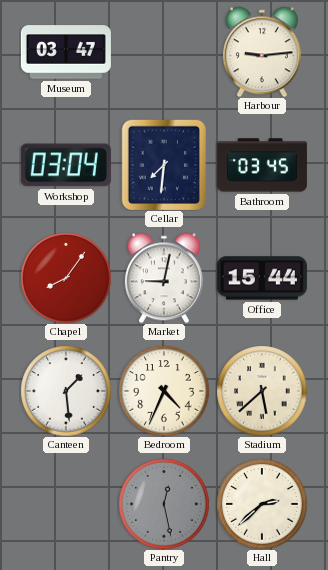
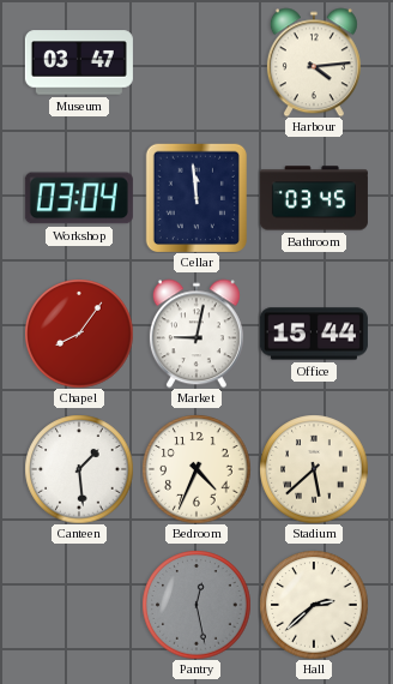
Harbour: 9:14 -> 4:14 (314, 62)
Cellar: 7:31 -> 11:59 (195, 197)
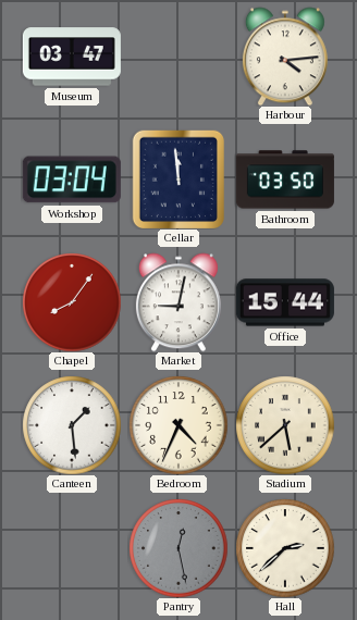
Bathroom: 03:45 -> 03:50 (285, 179)
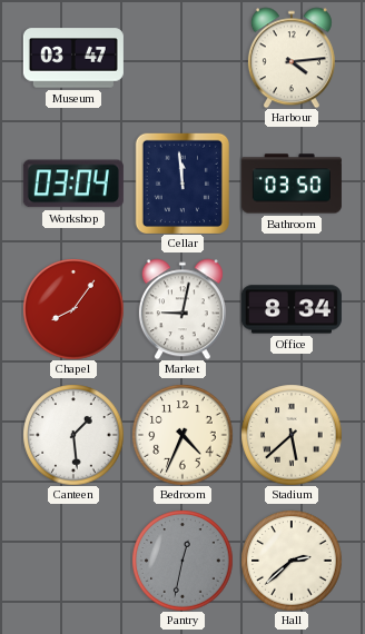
Office: 15:44 -> 8:34 (292, 309)
Pantry: 12:28 -> 12:32 (182, 561)
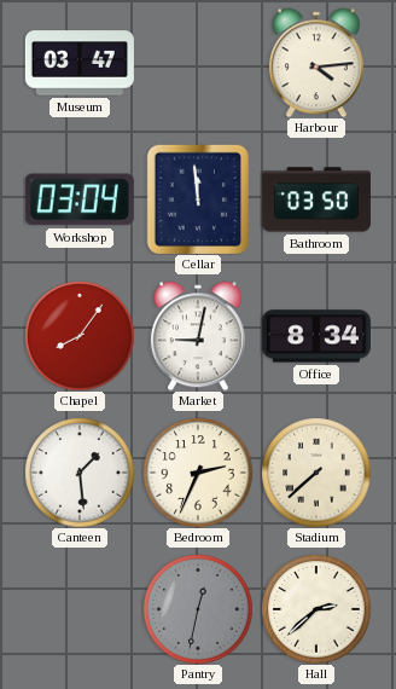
Bedroom: 4:34 -> 2:34 (198, 473)
Stadium: 5:38 -> 7:38 (316, 473)
